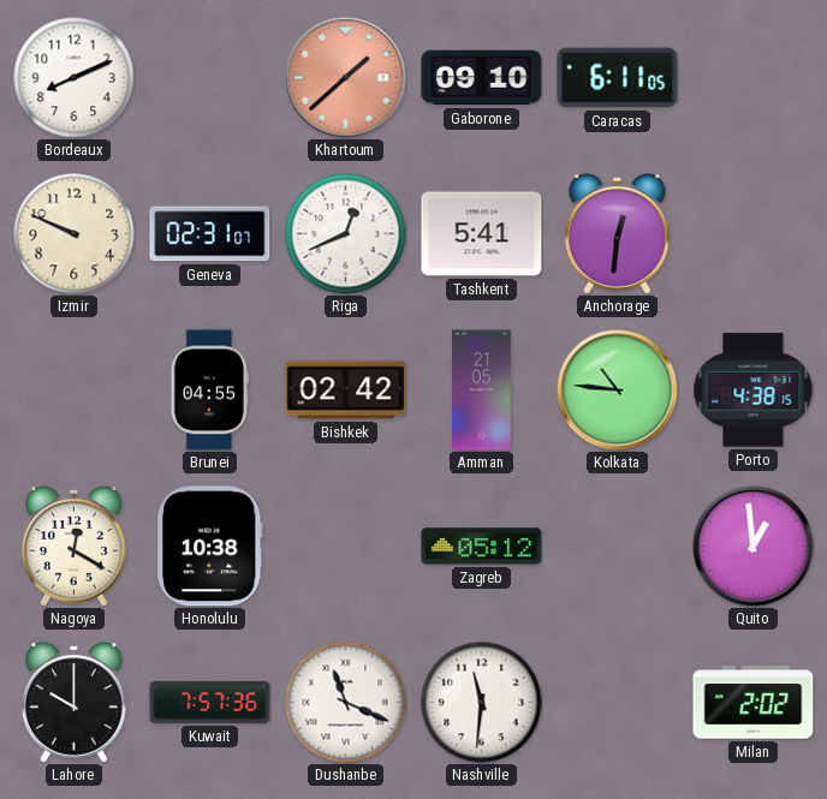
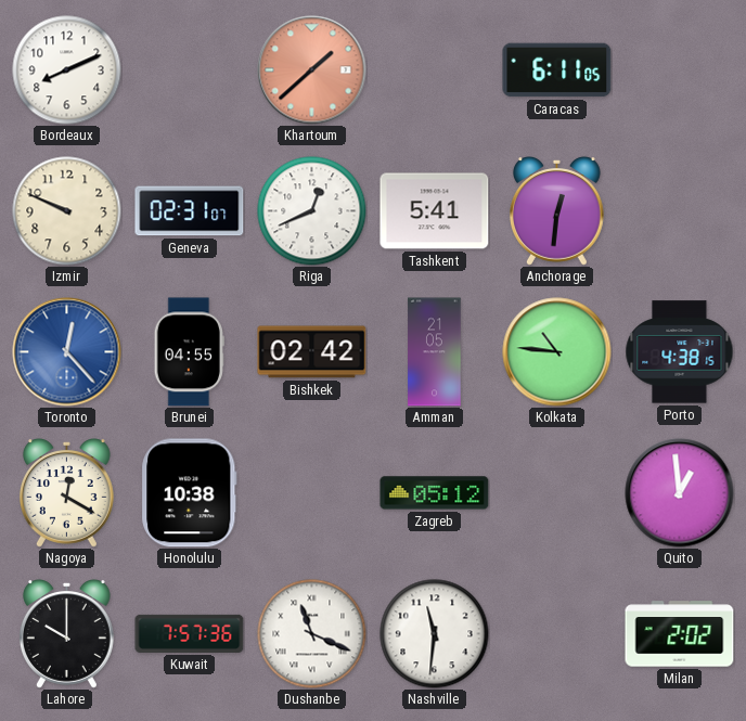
Gaborone: 09:10 -> none (482, 78)
Toronto: none -> 12:23 (67, 352)
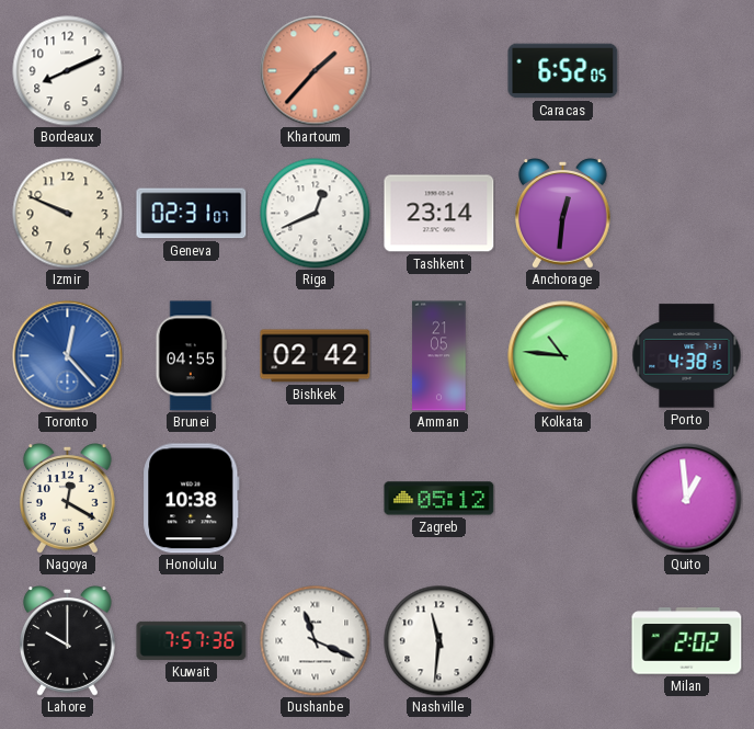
Khartoum: 1:38 -> 1:37 (316, 71)
Caracas: 6:11 -> 6:52 (563, 71)
Tashkent: 5:41 -> 23:14 (439, 214)
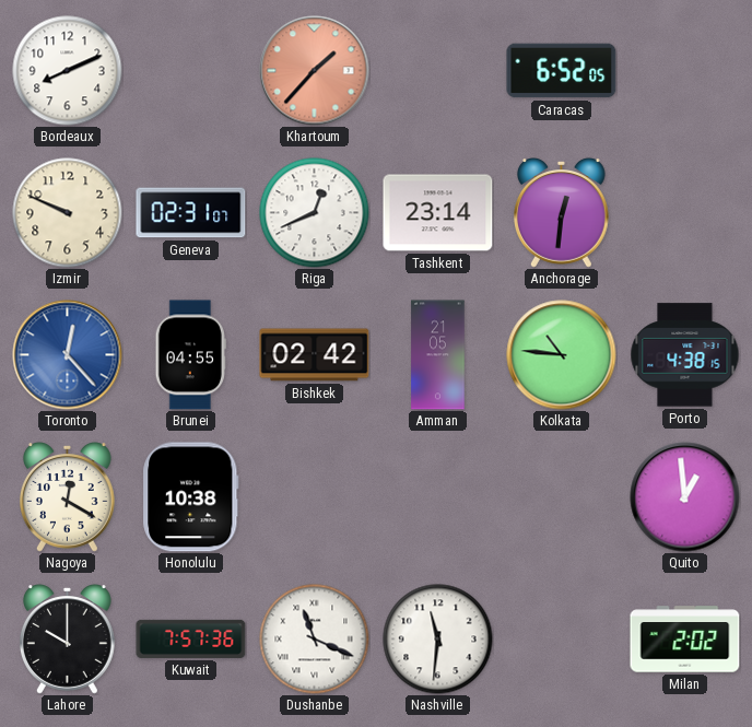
Zagreb: 05:12 -> none (439, 499)
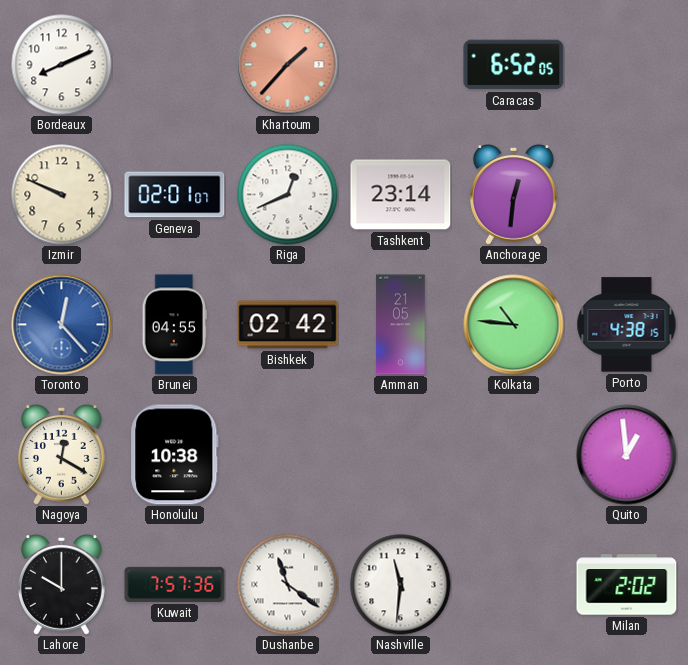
Geneva: 02:31 -> 02:01 (175, 195)
Dushanbe: 11:19 -> 11:21 (288, 585)
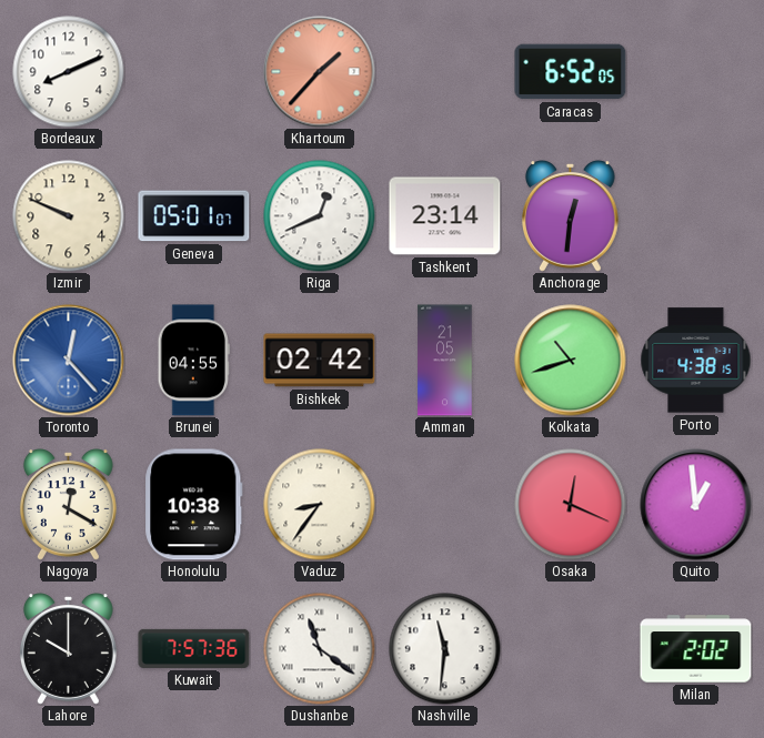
Geneva: 02:01 -> 05:01 (194, 216)
Kolkata: 10:46 -> 10:42 (571, 361)
Vaduz: none -> 8:36 (320, 505)
Osaka: none -> 12:19 (571, 505)
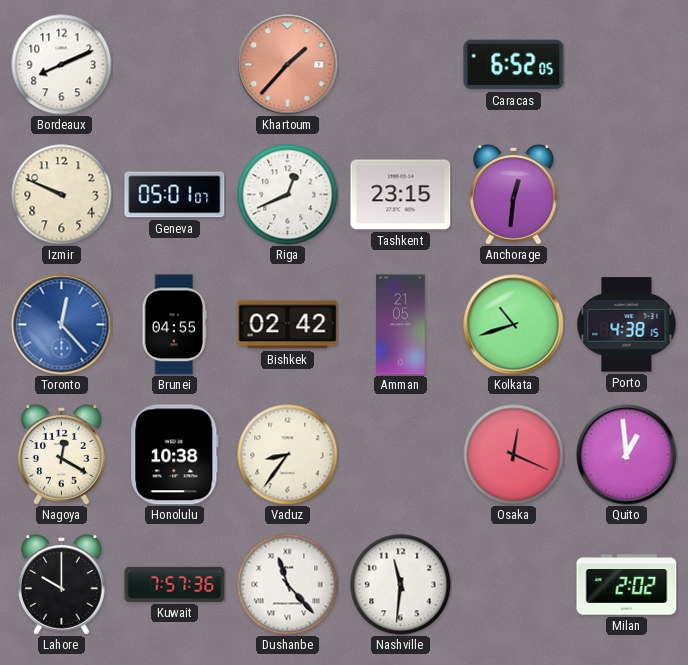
Tashkent: 23:14 -> 23:15 (401, 195)
Dushanbe: 11:21 -> 11:23 (288, 585)
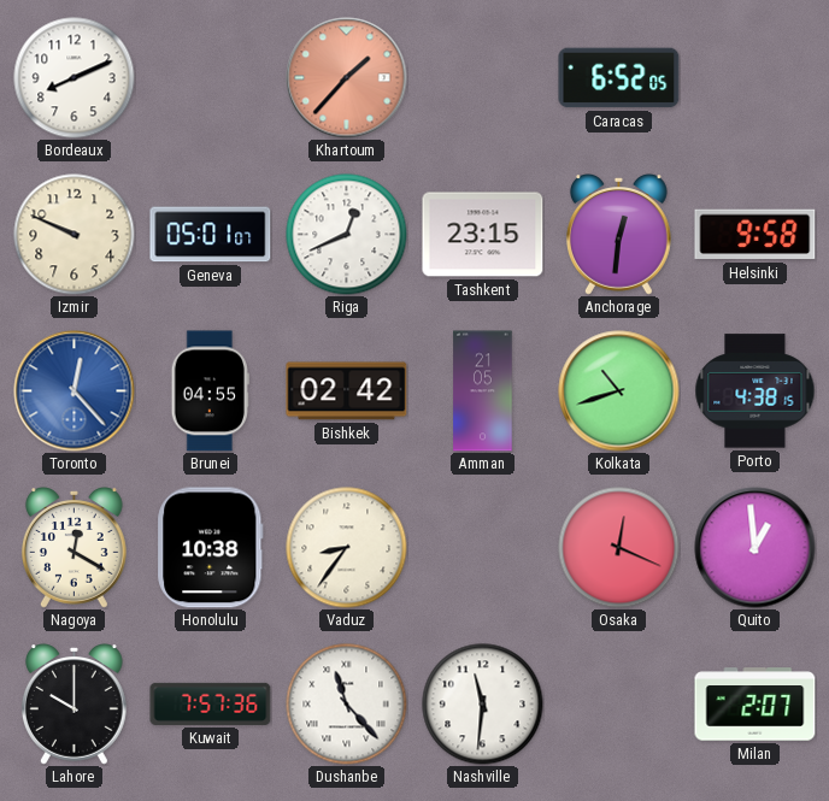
Helsinki: none -> 9:58 (755, 235)
Milan: 2:02 -> 2:07 (755, 705)
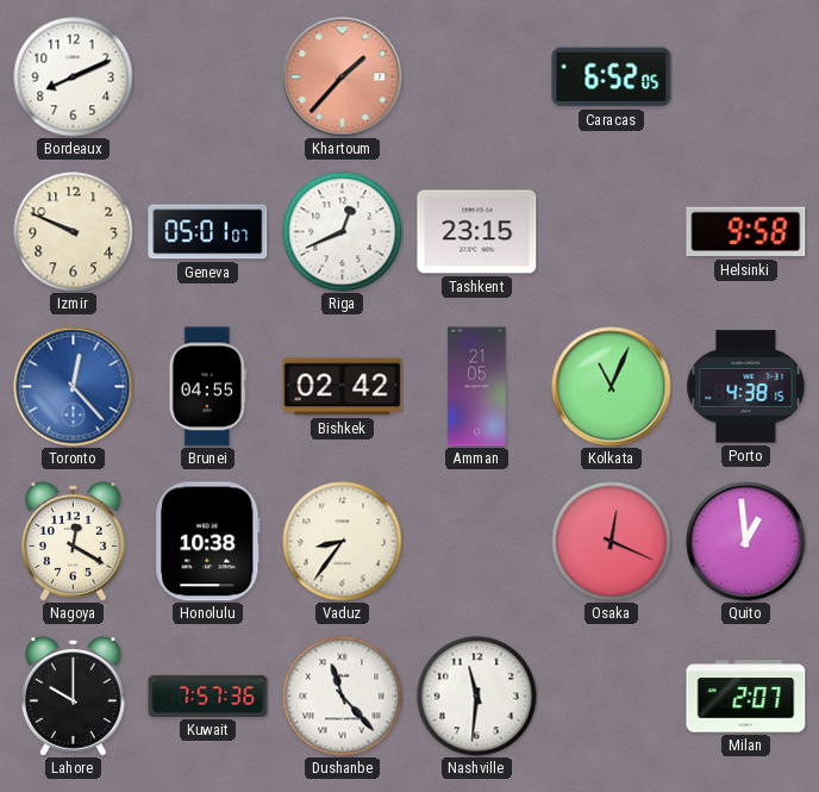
Anchorage: 12:31 -> none (618, 235)
Kolkata: 10:42 -> 11:04 (612, 387)
